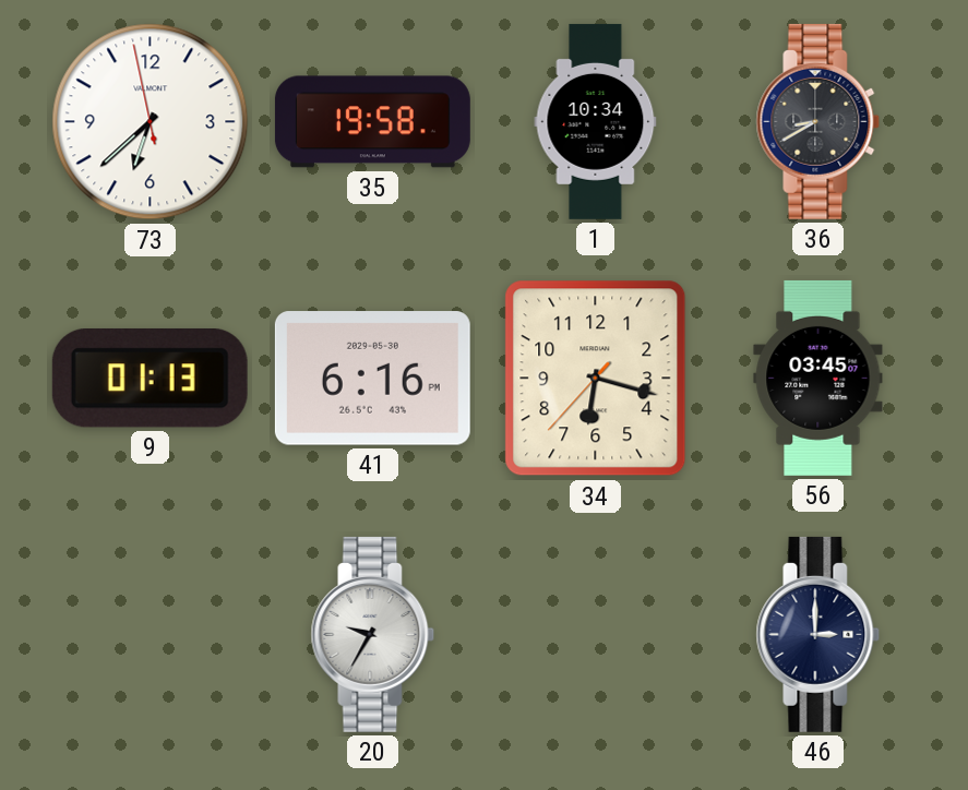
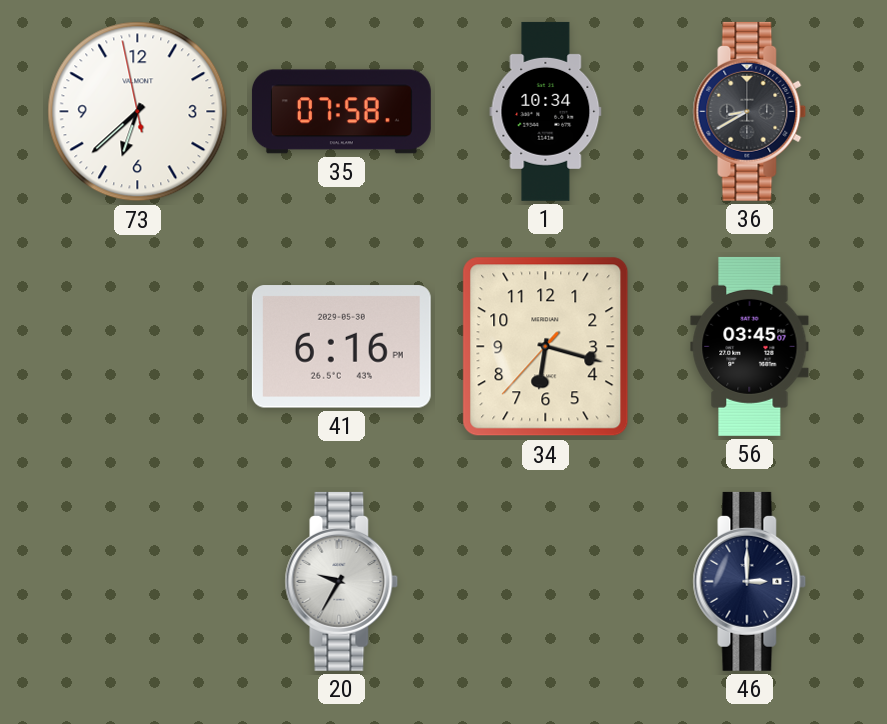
35: 19:58 -> 07:58 (341, 112)
9: 01:13 -> none (150, 379)
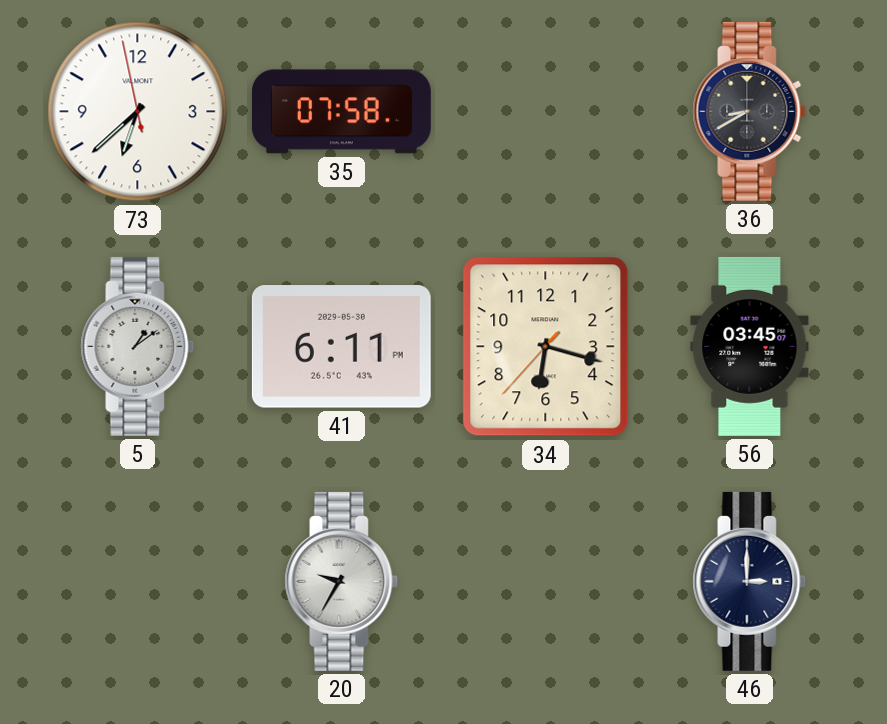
1: 10:34 -> none (546, 111)
5: none -> 1:09 (138, 346)
41: 6:16 -> 6:11 (341, 347)
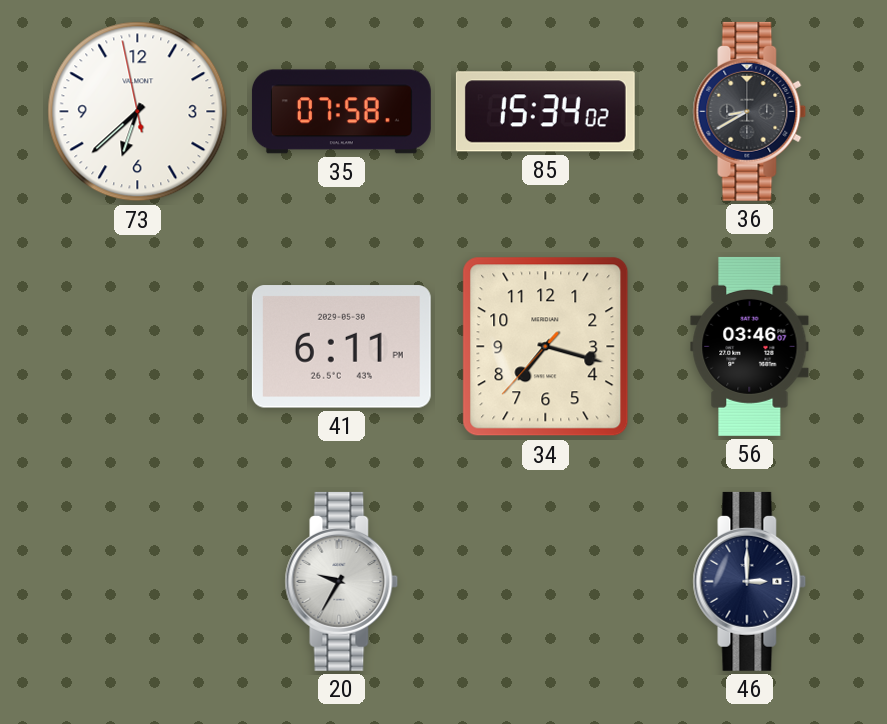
85: none -> 15:34 (545, 112)
5: 1:09 -> none (138, 346)
34: 6:17 -> 7:17 (546, 347)
56: 03:45 -> 03:46 (750, 346)
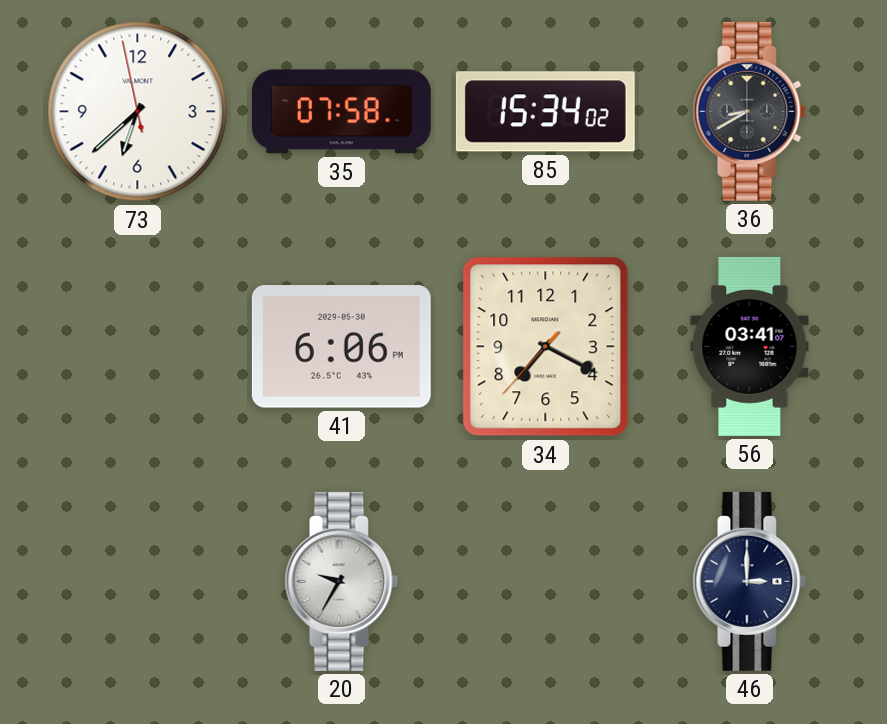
41: 6:11 -> 6:06 (341, 347)
34: 7:17 -> 7:19 (546, 347)
56: 03:46 -> 03:41 (750, 346)
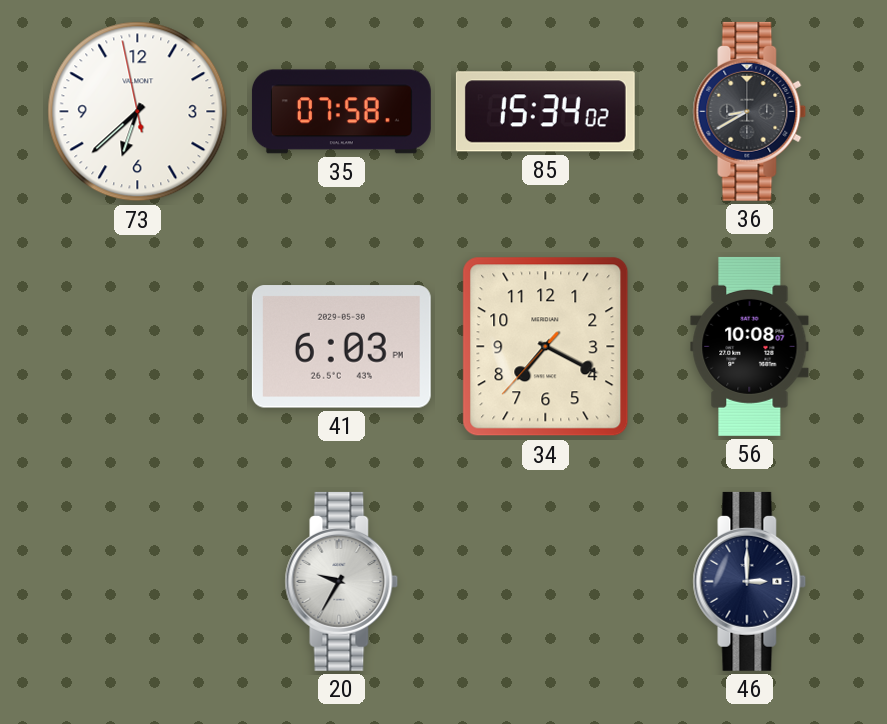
41: 6:06 -> 6:03 (341, 347)
56: 03:41 -> 10:08 (750, 346)
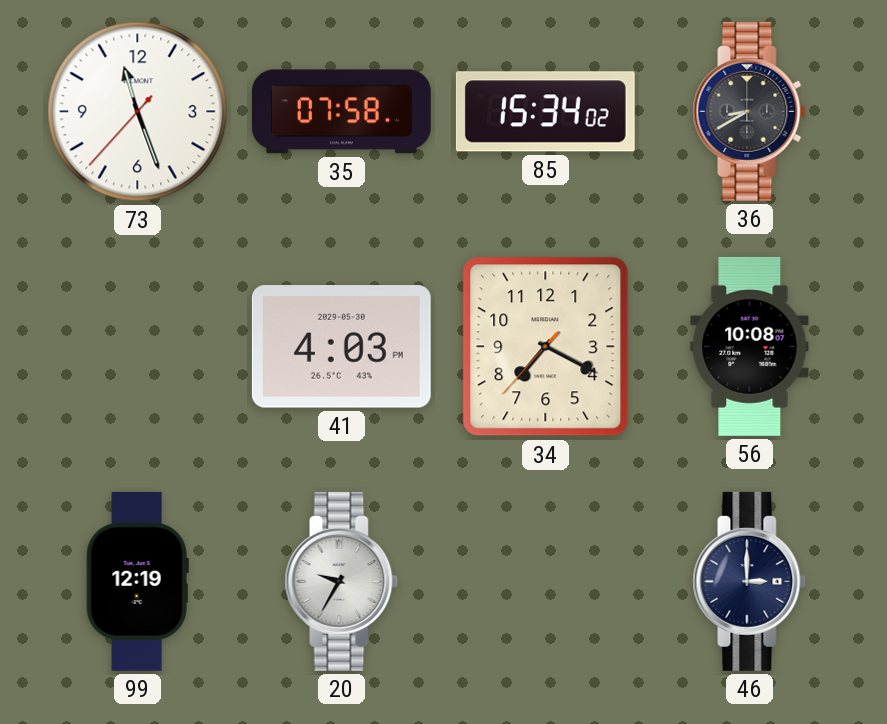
73: 6:37 -> 11:26 (138, 112)
41: 6:03 -> 4:03 (341, 347)
99: none -> 12:19 (137, 581)
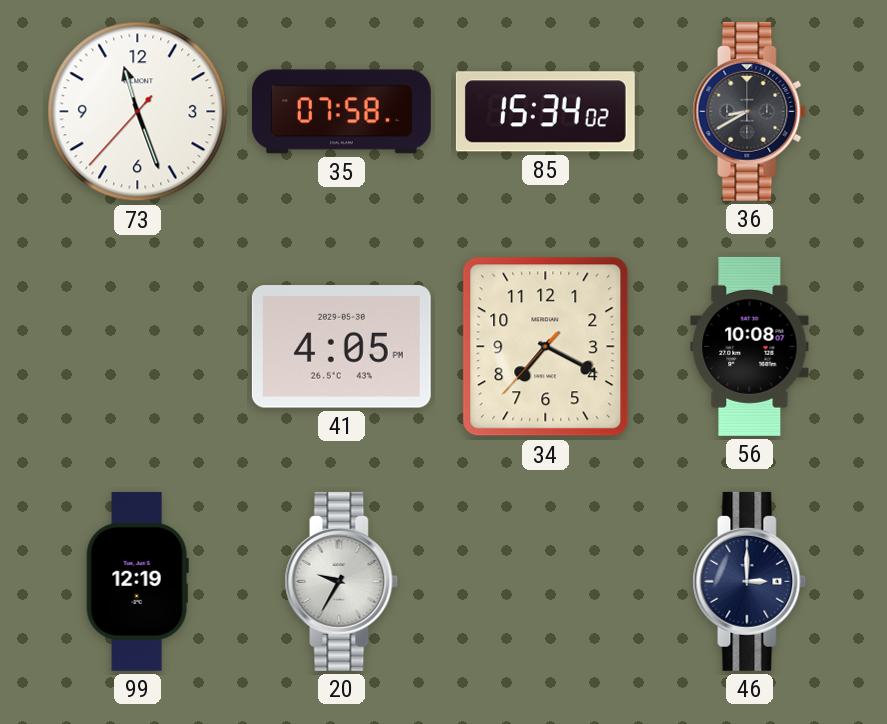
41: 4:03 -> 4:05 (341, 347)
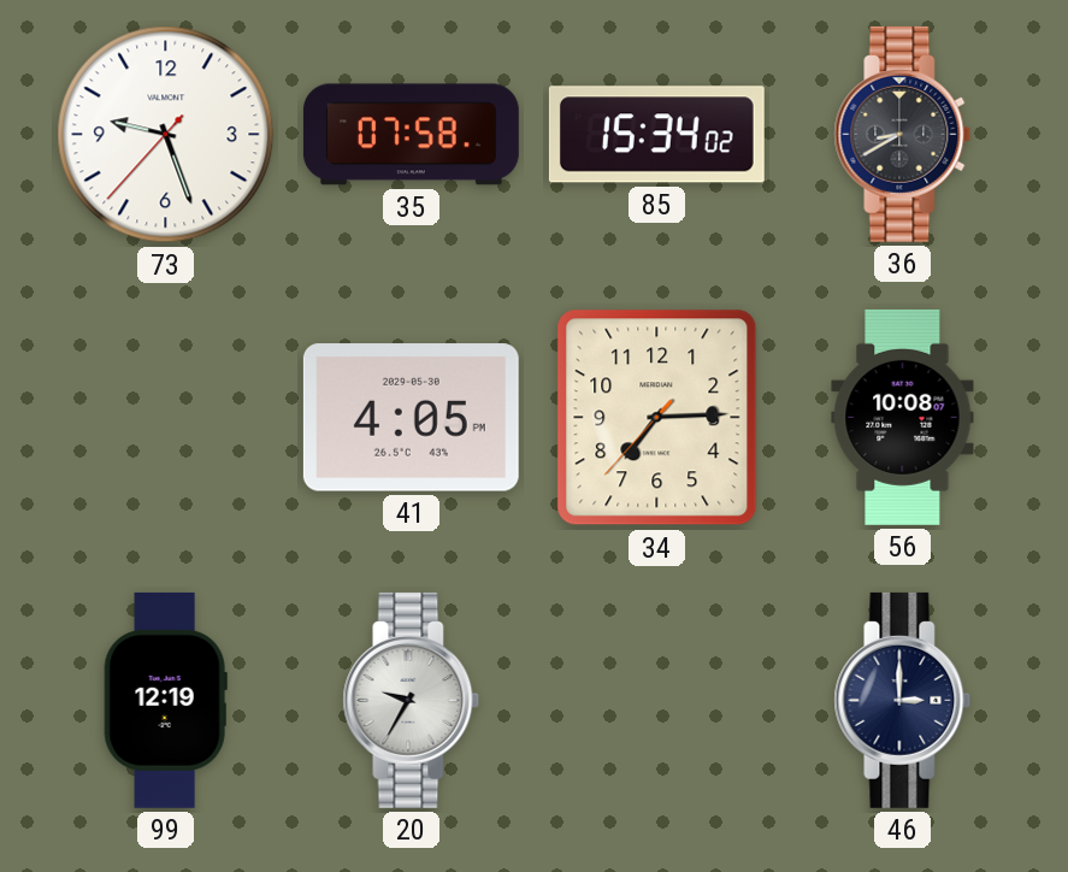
73: 11:26 -> 9:26 (166, 135)
34: 7:19 -> 7:14 (657, 418)
